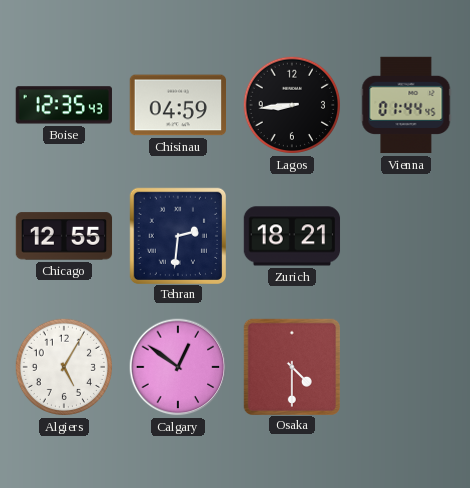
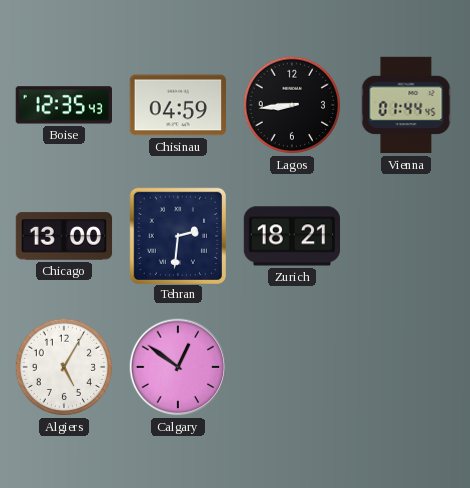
Chicago: 12:55 -> 13:00 (64, 236)
Osaka: 4:30 -> none (291, 366)
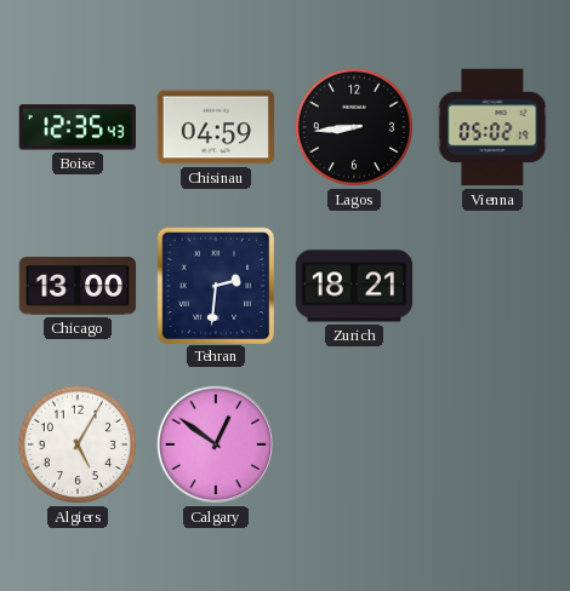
Vienna: 01:44 -> 05:02 (492, 127)
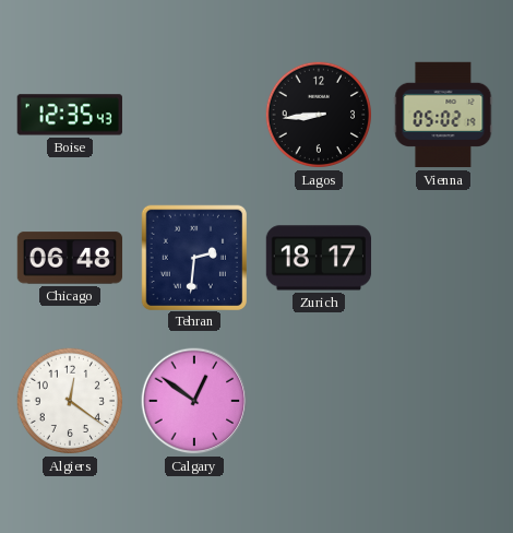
Chisinau: 04:59 -> none (215, 127)
Chicago: 13:00 -> 06:48 (70, 258)
Zurich: 18:21 -> 18:17 (319, 258)
Algiers: 5:05 -> 12:21 (70, 401)
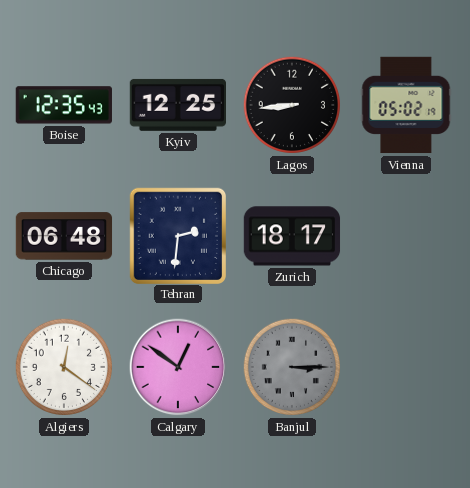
Kyiv: none -> 12:25 (178, 105)
Banjul: none -> 3:15 (292, 367)
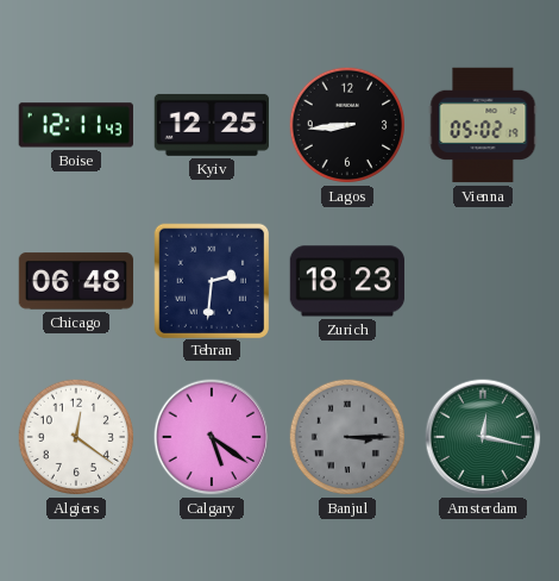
Boise: 12:35 -> 12:11 (76, 125)
Zurich: 18:17 -> 18:23 (347, 281)
Calgary: 12:51 -> 5:21 (212, 437)
Amsterdam: none -> 12:17 (483, 437)
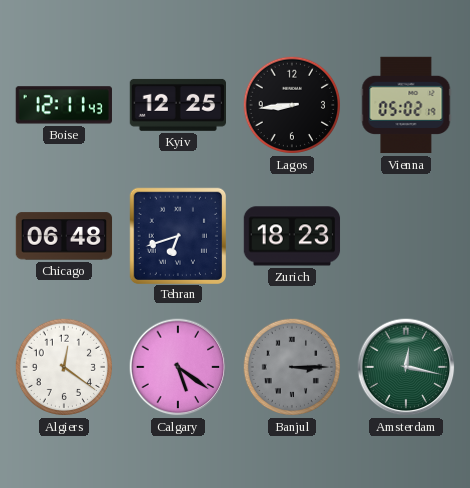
Tehran: 2:31 -> 6:42 (177, 235)
